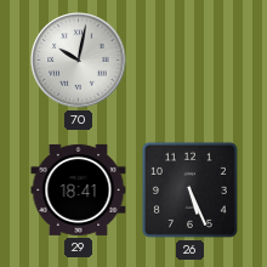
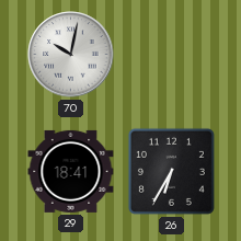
26: 5:26 -> 6:35 (171, 171)
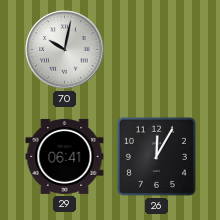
29: 18:41 -> 06:41 (65, 156)
26: 6:35 -> 12:05 (156, 156)
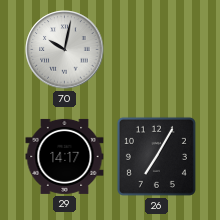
29: 06:41 -> 14:17 (65, 156)
26: 12:05 -> 7:05 (156, 156)
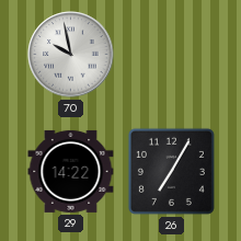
70: 10:02 -> 9:58 (71, 55)
29: 14:17 -> 14:22 (71, 171)
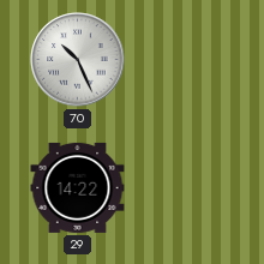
70: 9:58 -> 10:26 (78, 60)
26: 7:05 -> none (171, 171)
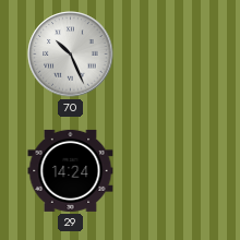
29: 14:22 -> 14:24 (71, 170)
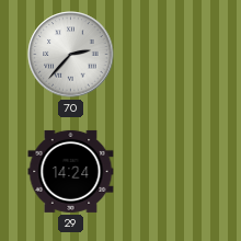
70: 10:26 -> 2:37 (71, 55)
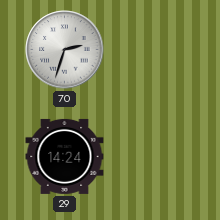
70: 2:37 -> 2:33 (65, 50)
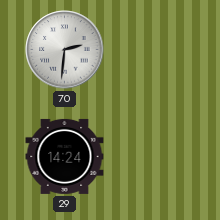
70: 2:33 -> 2:31 (65, 50)
